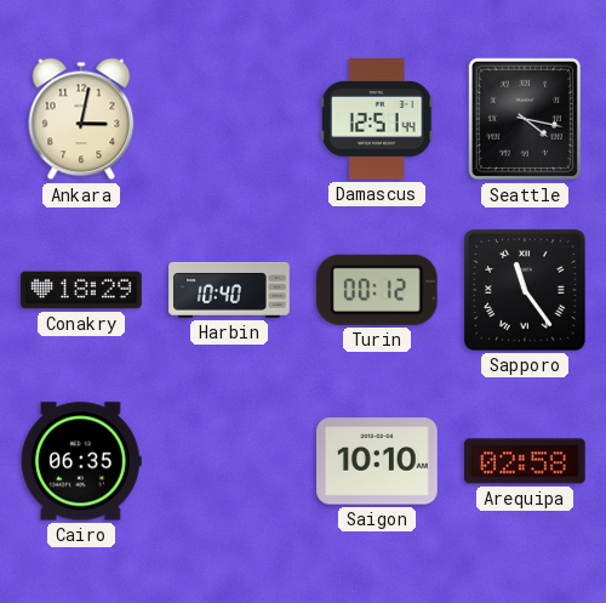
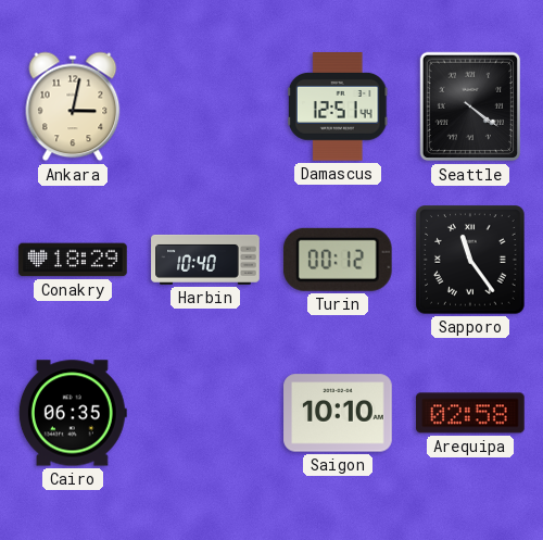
Seattle: 4:17 -> 4:21 (469, 106)
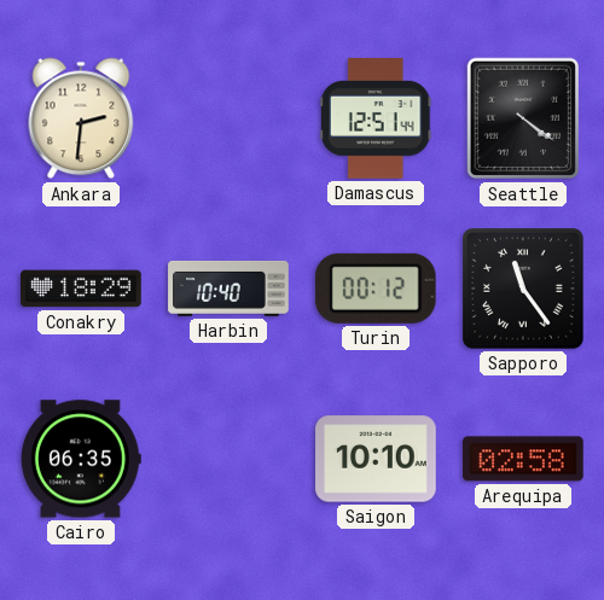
Ankara: 3:02 -> 2:31 (81, 118)
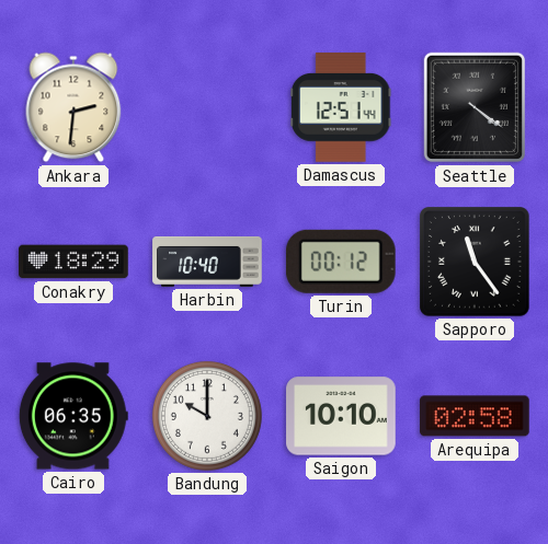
Bandung: none -> 10:00 (207, 416)
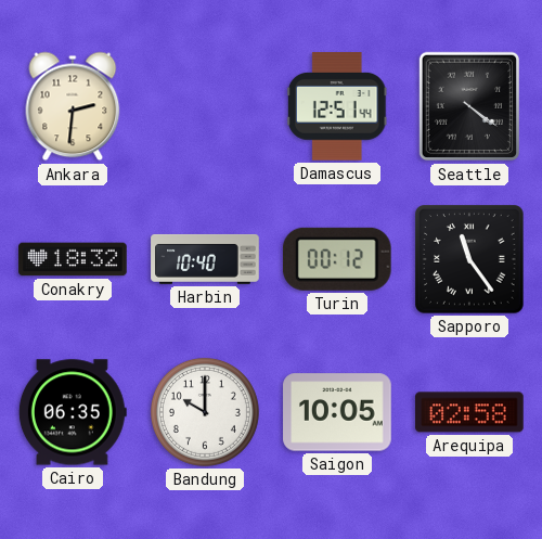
Conakry: 18:29 -> 18:32 (73, 259)
Saigon: 10:10 -> 10:05 (337, 412)
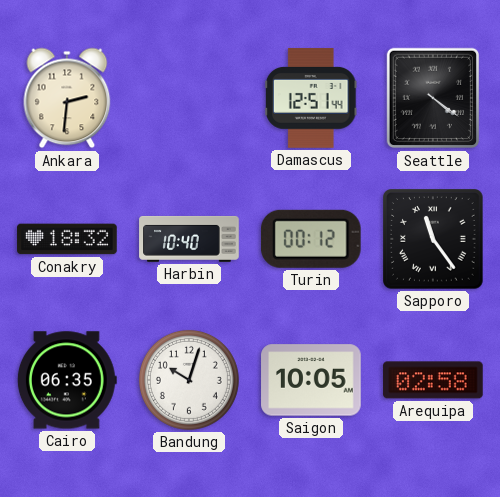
Bandung: 10:00 -> 10:03 (189, 380)
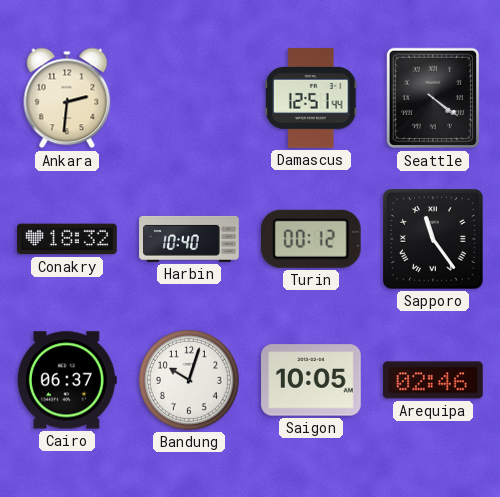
Cairo: 06:35 -> 06:37 (67, 380)
Arequipa: 02:58 -> 02:46 (433, 380)
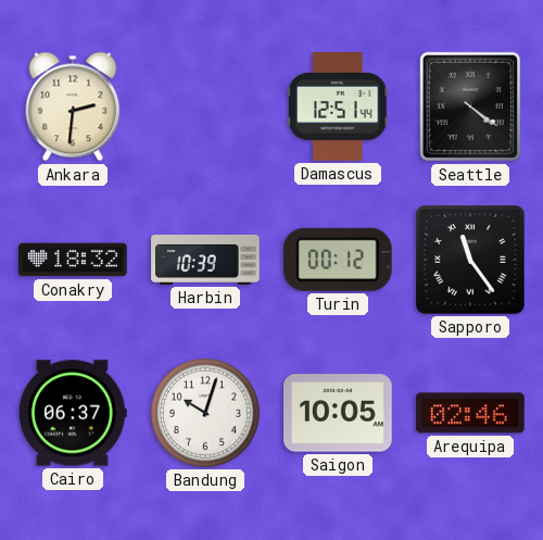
Harbin: 10:40 -> 10:39 (205, 260)
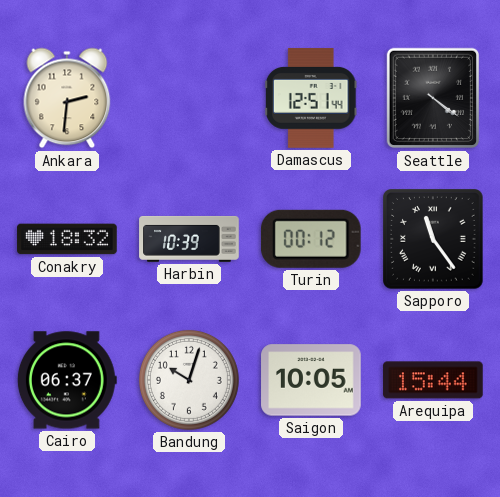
Arequipa: 02:46 -> 15:44 (433, 380)
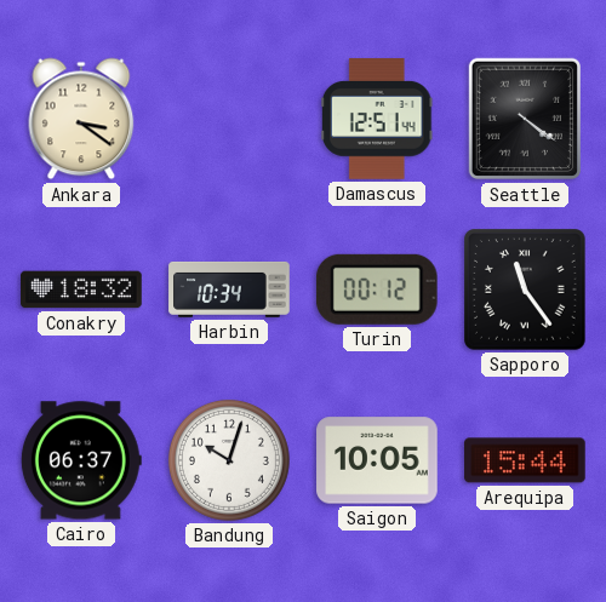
Ankara: 2:31 -> 3:21 (81, 119)
Harbin: 10:39 -> 10:34 (229, 289)
